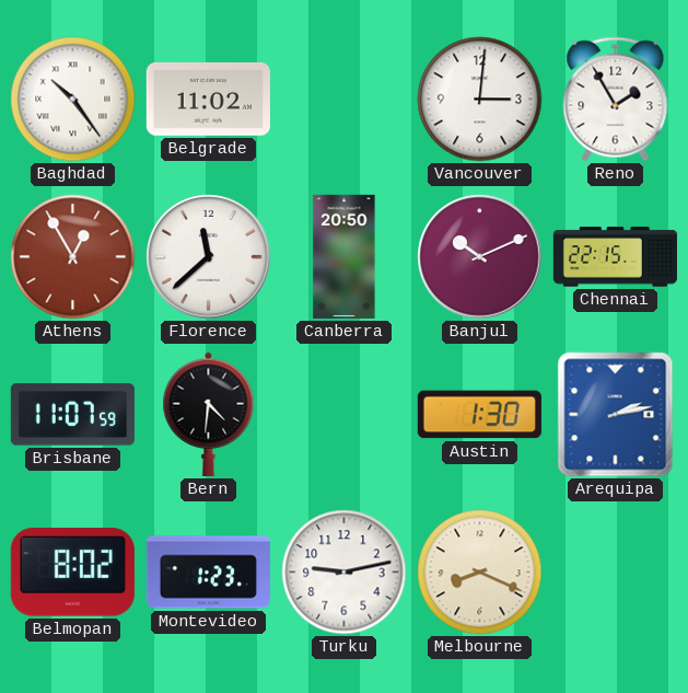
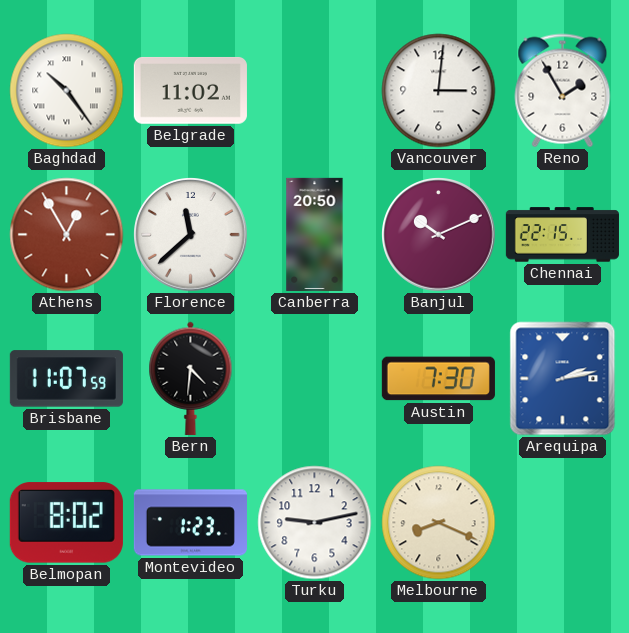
Austin: 1:30 -> 7:30 (438, 379)
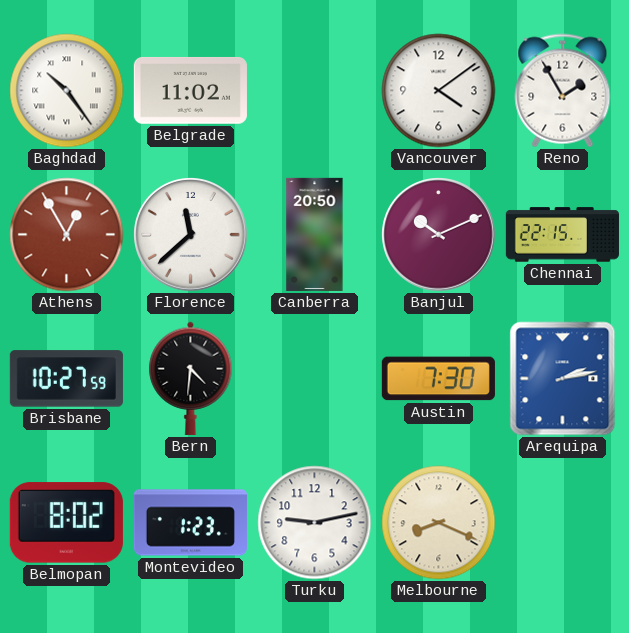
Vancouver: 3:01 -> 4:09 (439, 91)
Brisbane: 11:07 -> 10:27 (66, 379)
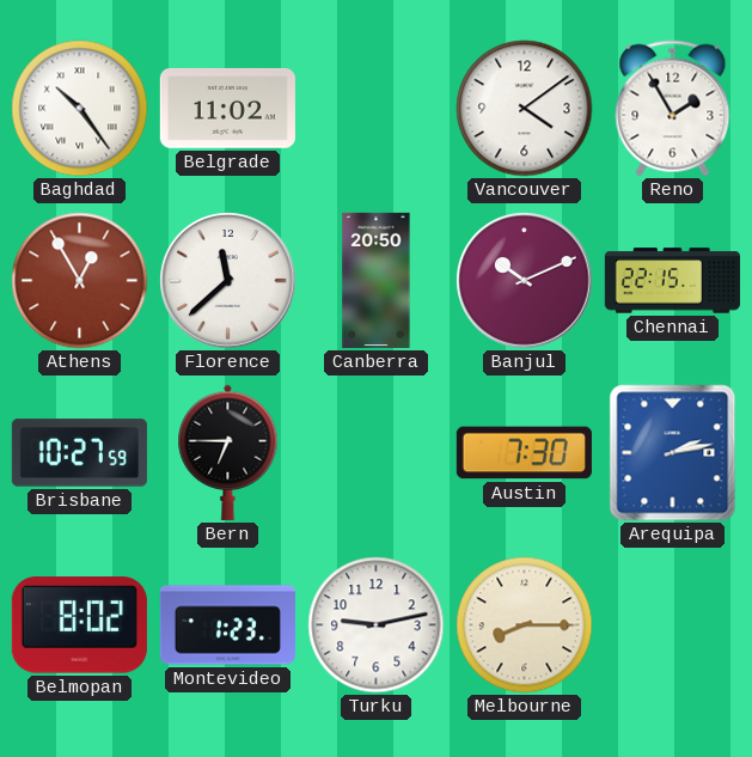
Bern: 4:31 -> 6:45 (228, 452)
Melbourne: 8:19 -> 8:15 (525, 625)
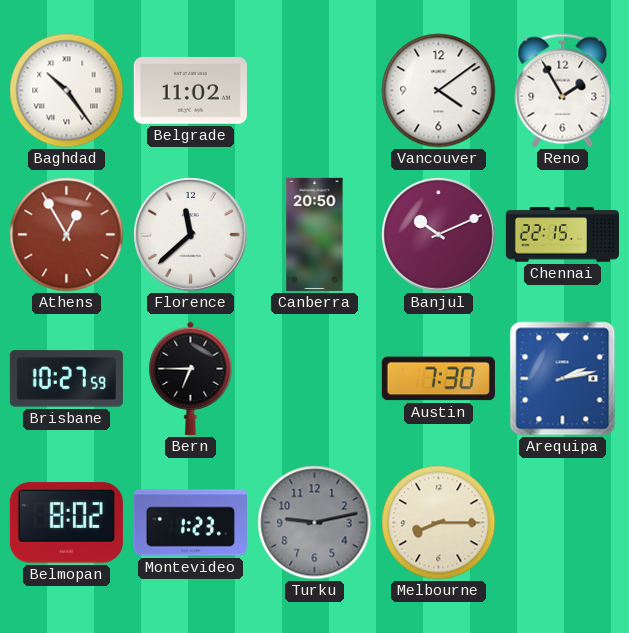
Turku dial: white -> grey (315, 523)
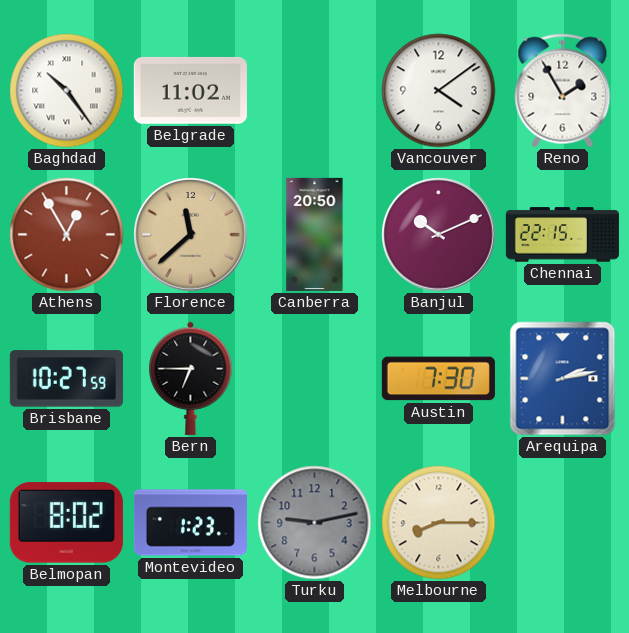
Florence dial: white -> champagne (191, 235)
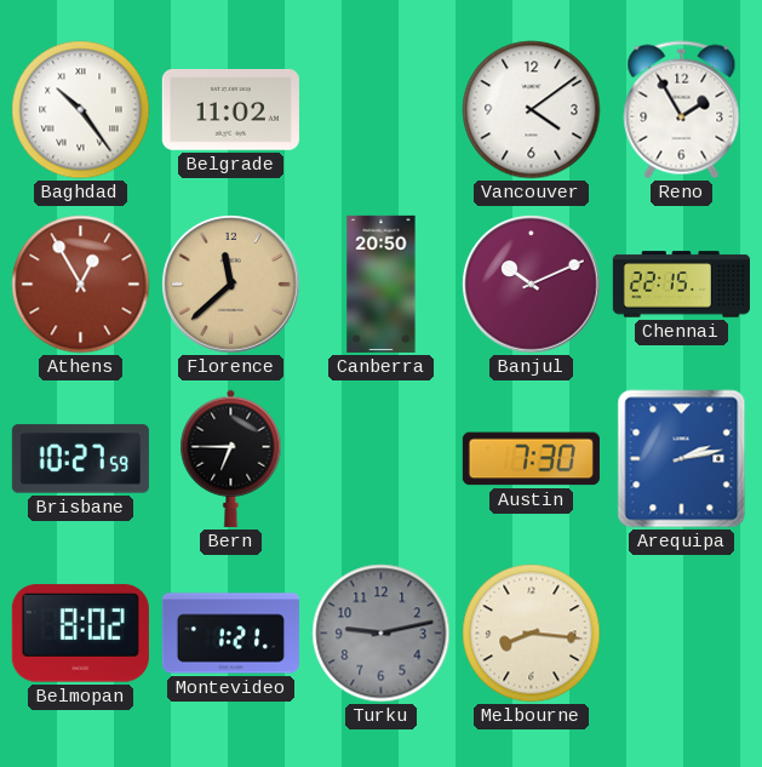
Montevideo: 1:23 -> 1:21 (230, 634)
Melbourne: 8:15 -> 8:16 (532, 634)
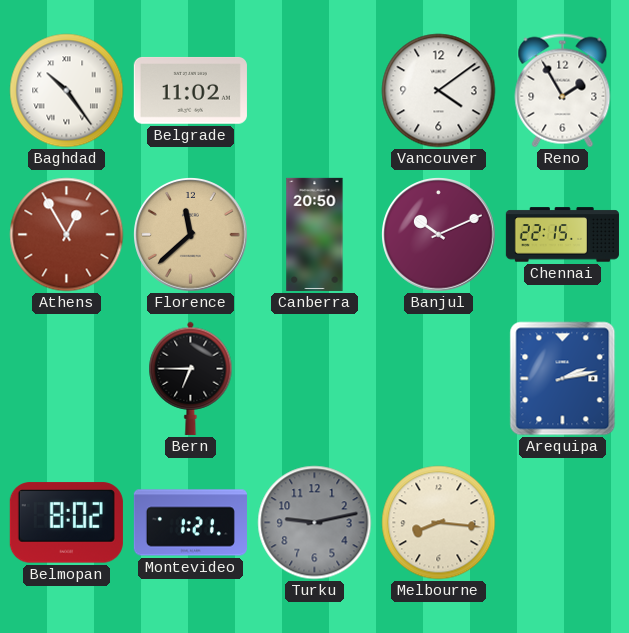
Brisbane: 10:27 -> none (80, 459)
Austin: 7:30 -> none (531, 459)
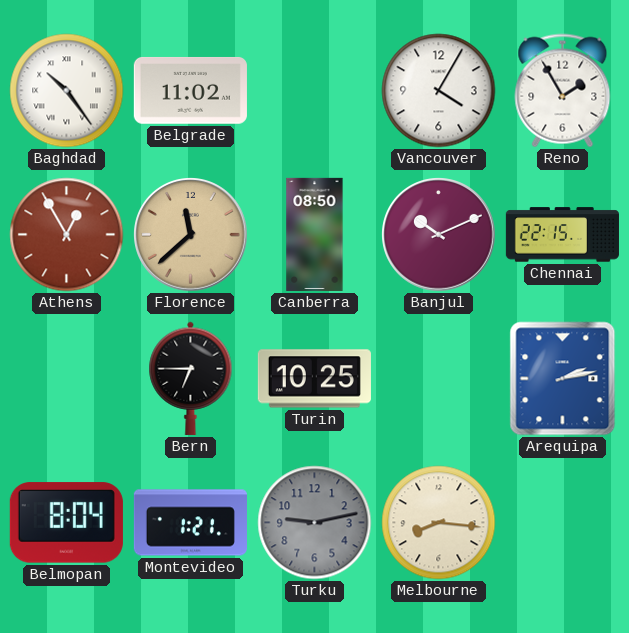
Vancouver: 4:09 -> 4:05 (439, 91)
Canberra: 20:50 -> 08:50 (315, 234)
Turin: none -> 10:25 (314, 379)
Belmopan: 8:02 -> 8:04 (66, 523)
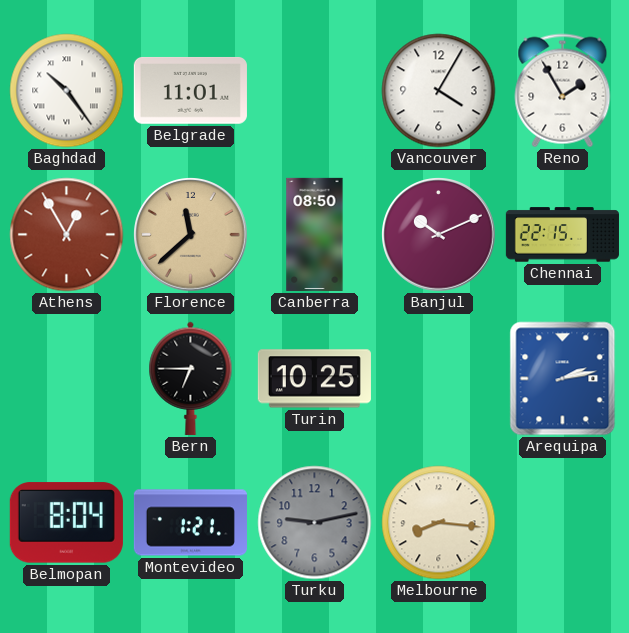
Belgrade: 11:02 -> 11:01 (190, 91)
